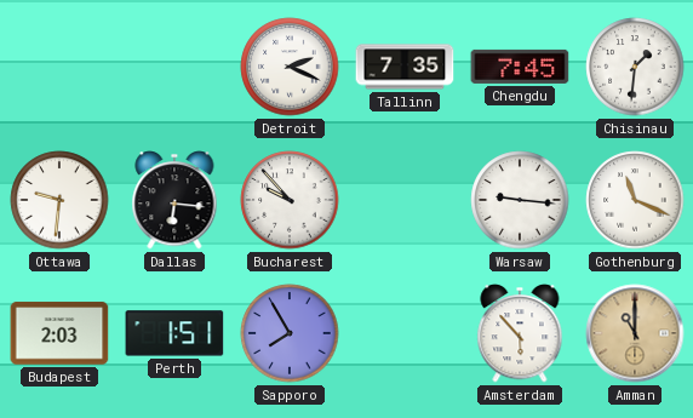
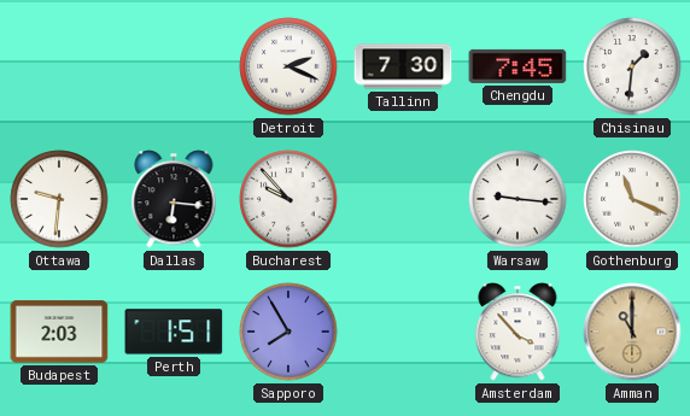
Tallinn: 7:35 -> 7:30 (403, 66)
Amsterdam: 5:53 -> 3:53 (517, 332)
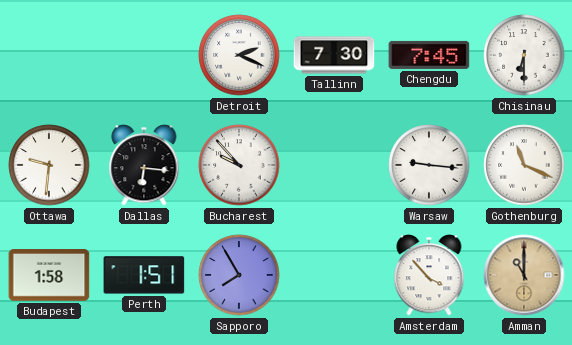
Chisinau: 1:31 -> 6:30 (524, 55)
Budapest: 2:03 -> 1:58 (49, 275)
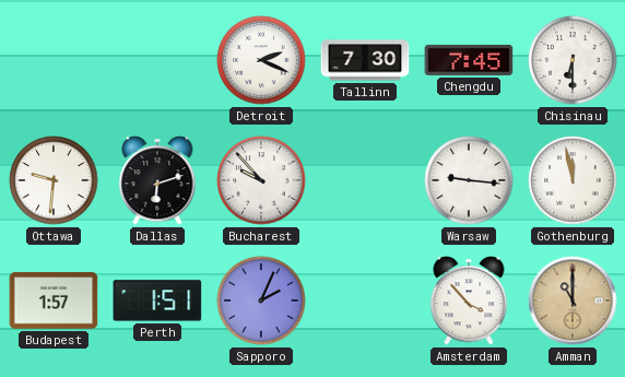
Dallas: 6:16 -> 6:12 (157, 180)
Gothenburg: 11:19 -> 11:58 (573, 180)
Budapest: 1:58 -> 1:57 (54, 301)
Sapporo: 7:55 -> 2:04 (261, 301)
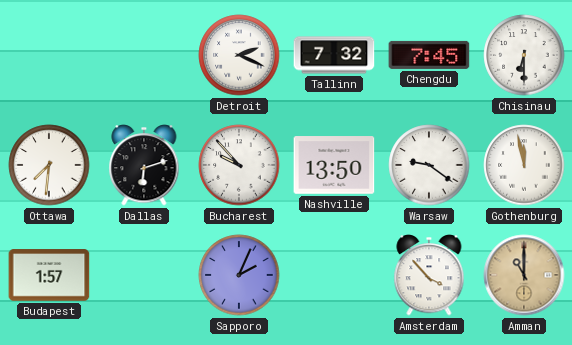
Tallinn: 7:30 -> 7:32 (334, 55)
Ottawa: 9:31 -> 7:31 (49, 165)
Nashville: none -> 13:50 (334, 165)
Warsaw: 9:16 -> 9:21 (429, 165)
Perth: 1:51 -> none (157, 301)
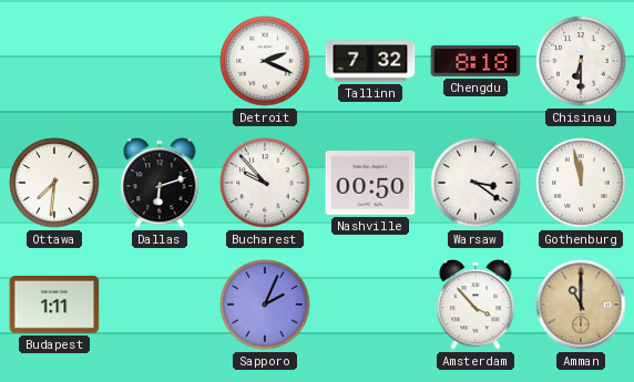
Chengdu: 7:45 -> 8:18 (475, 61)
Nashville: 13:50 -> 00:50 (370, 183)
Warsaw: 9:21 -> 3:21 (475, 183)
Budapest: 1:57 -> 1:11 (54, 304)
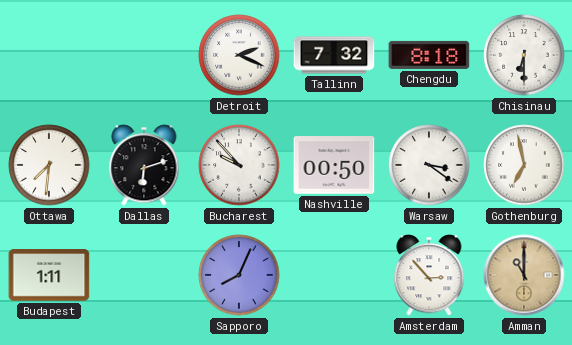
Gothenburg: 11:58 -> 6:58 (524, 165)
Sapporo: 2:04 -> 8:04 (239, 275)
Amsterdam: 3:53 -> 2:53 (429, 275)
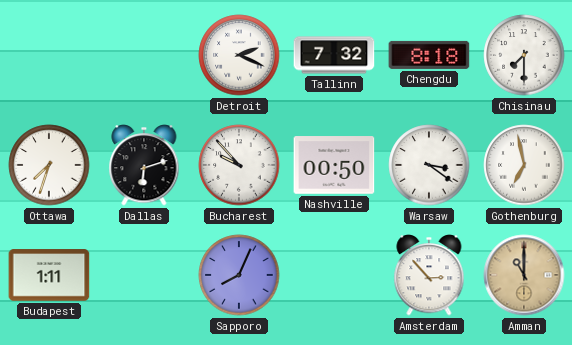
Chisinau: 6:30 -> 7:30 (524, 55)
Ottawa: 7:31 -> 7:33 (49, 165)
